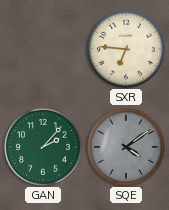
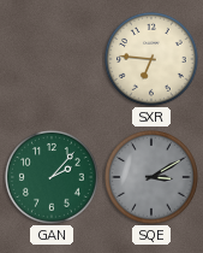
SQE: 4:09 -> 3:10 (153, 178)
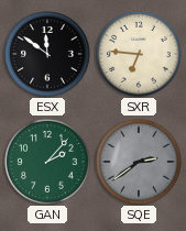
ESX: none -> 11:51 (48, 55)
SQE: 3:10 -> 2:39 (140, 163)
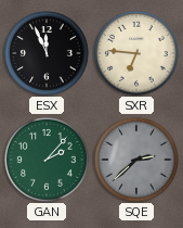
ESX: 11:51 -> 11:56 (48, 54)
SQE: 2:39 -> 2:38 (138, 161)
